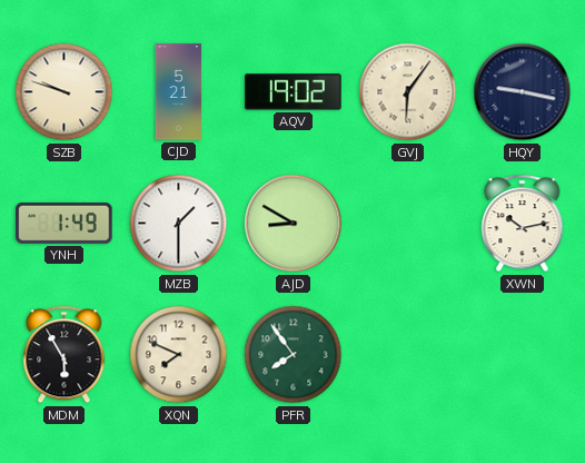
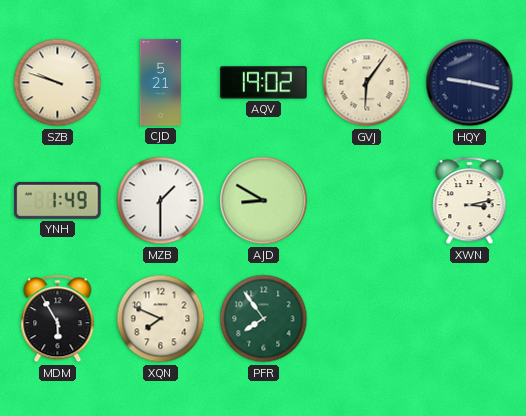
XWN: 10:13 -> 3:13 (470, 201)
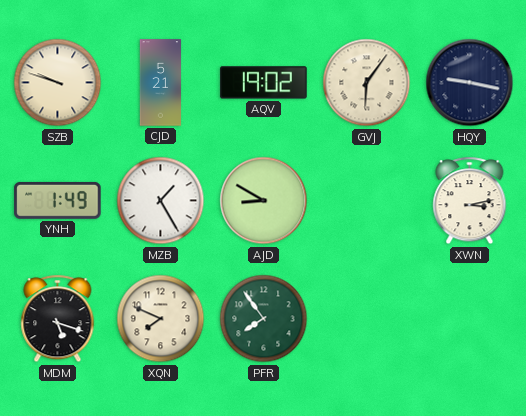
MZB: 1:30 -> 1:25 (161, 201)
MDM: 5:55 -> 5:18 (58, 319)
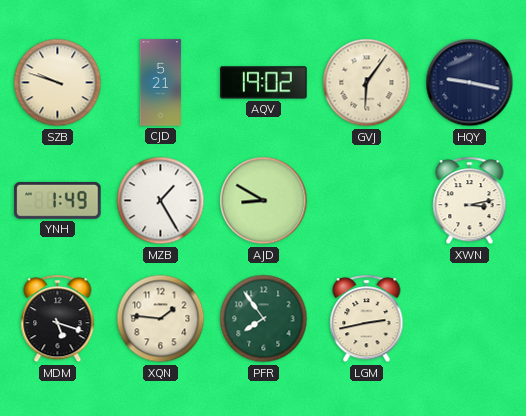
XQN: 7:49 -> 1:46 (161, 319)
LGM: none -> 2:43 (367, 319)
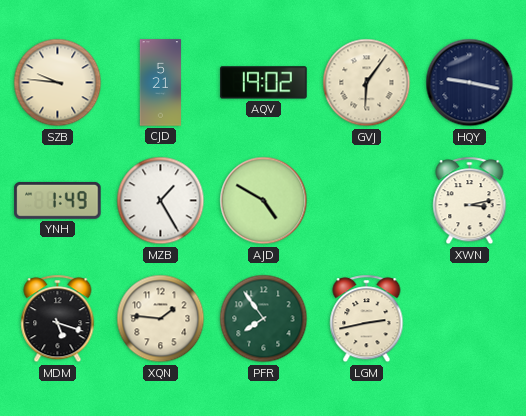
SZB: 9:48 -> 9:46 (58, 83)
AJD: 8:50 -> 4:50 (264, 201)
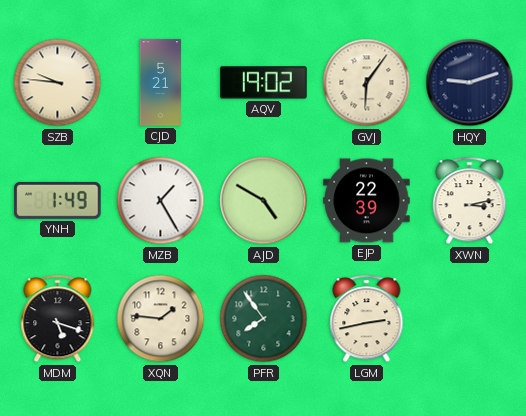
HQY: 9:17 -> 9:12 (470, 83)
EJP: none -> 22:39 (367, 201)
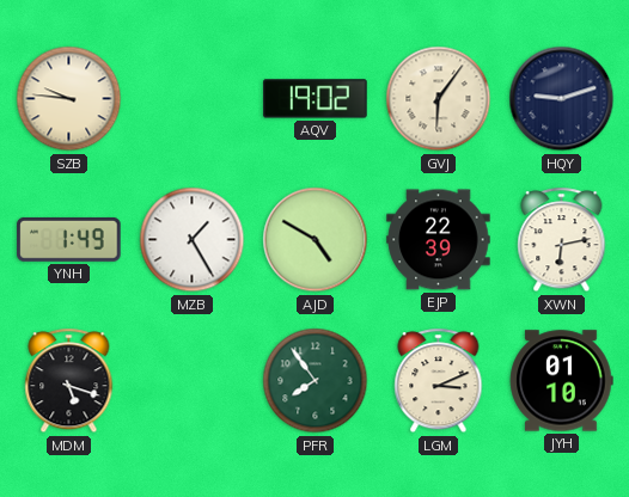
CJD: 5:21 -> none (161, 83)
XWN: 3:13 -> 6:13 (562, 240)
XQN: 1:46 -> none (161, 319)
LGM: 2:43 -> 3:11 (439, 381)
JYH: none -> 01:10 (561, 381)
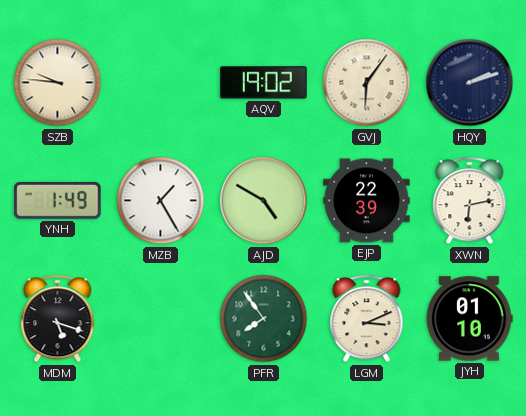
HQY: 9:12 -> 2:12 (470, 83)
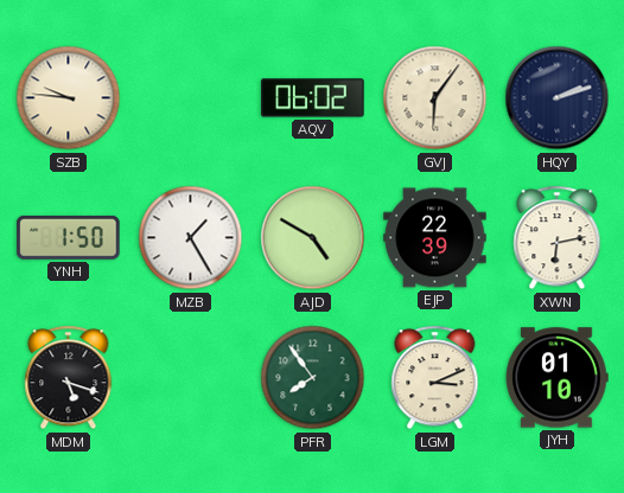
AQV: 19:02 -> 06:02 (313, 98)
YNH: 1:49 -> 1:50 (69, 237)
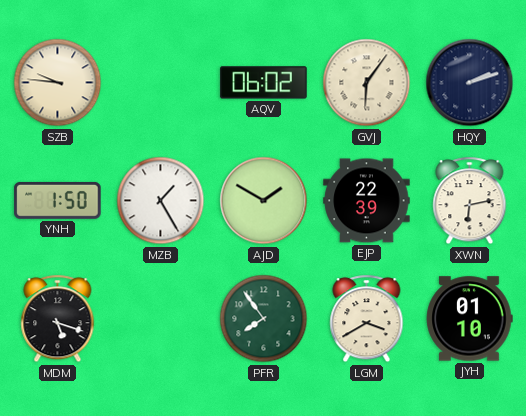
AJD: 4:50 -> 1:50 (264, 201)
LGM: 3:11 -> 3:40 (367, 319)
